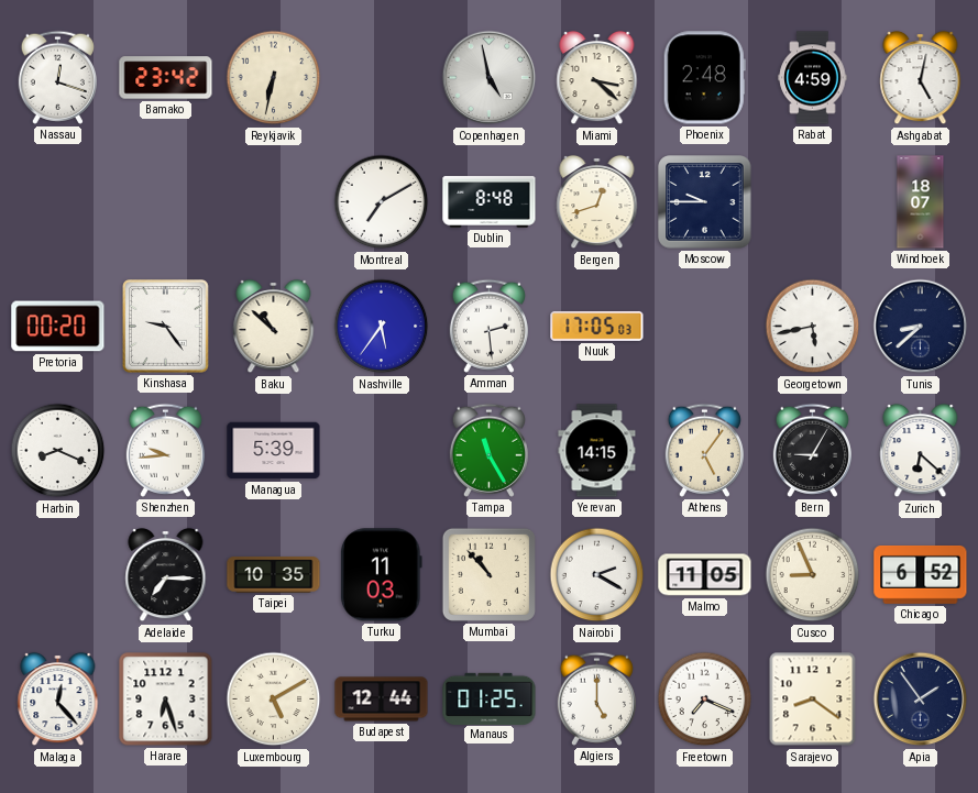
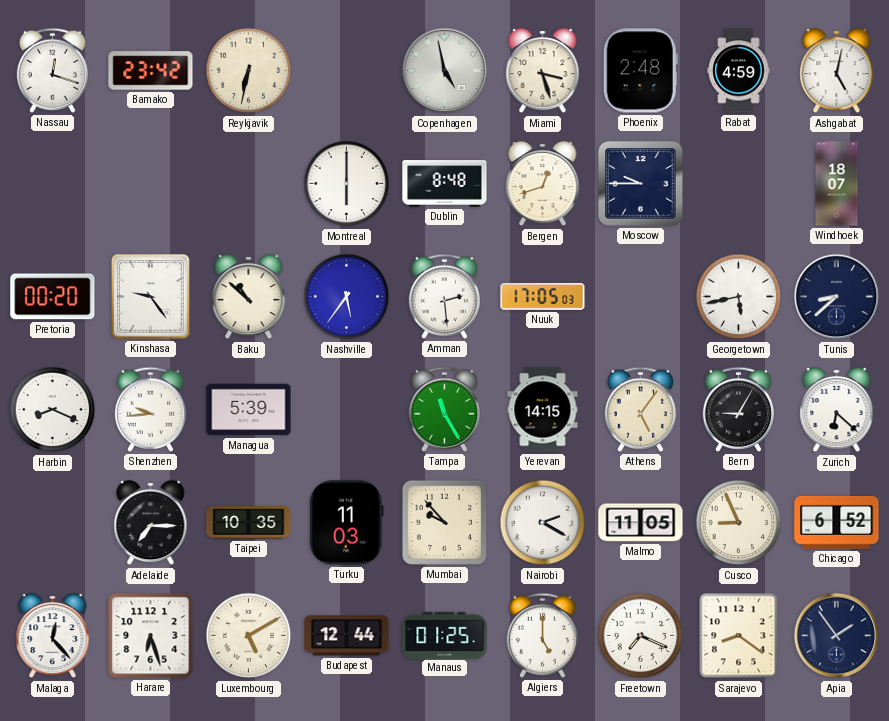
Miami: 3:22 -> 3:27 (543, 71)
Montreal: 7:10 -> 6:00 (347, 184)
Mumbai: 10:53 -> 9:53 (444, 522)
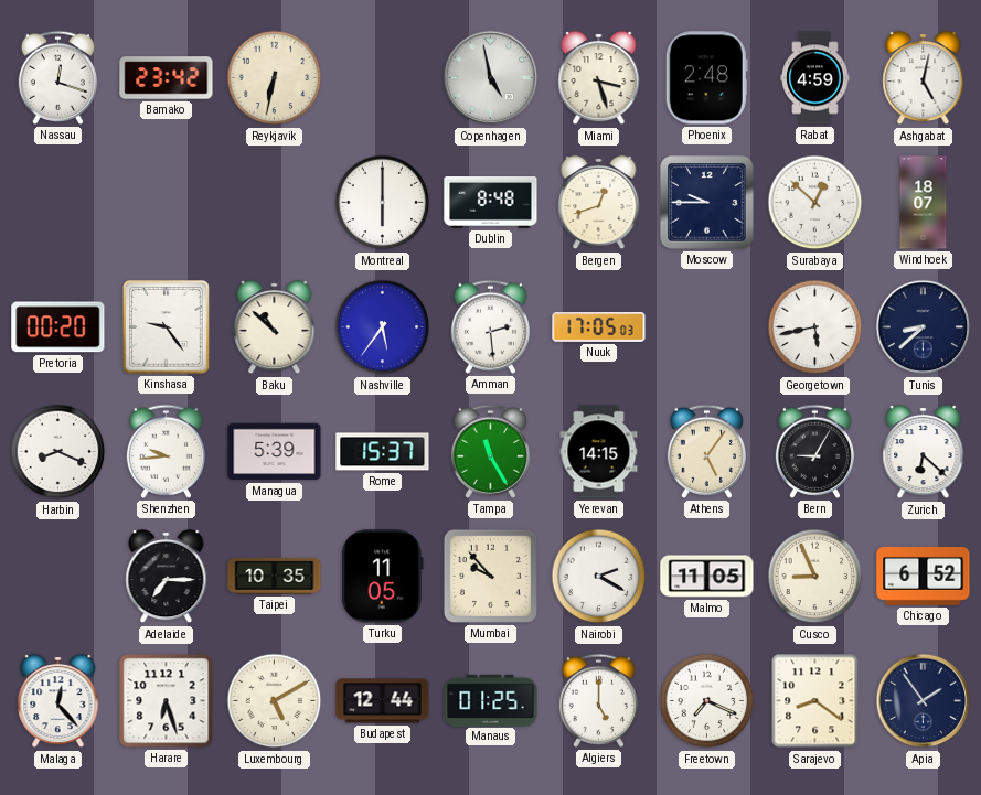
Surabaya: none -> 12:52 (815, 203)
Rome: none -> 15:37 (383, 452)
Turku: 11:03 -> 11:05 (382, 577)
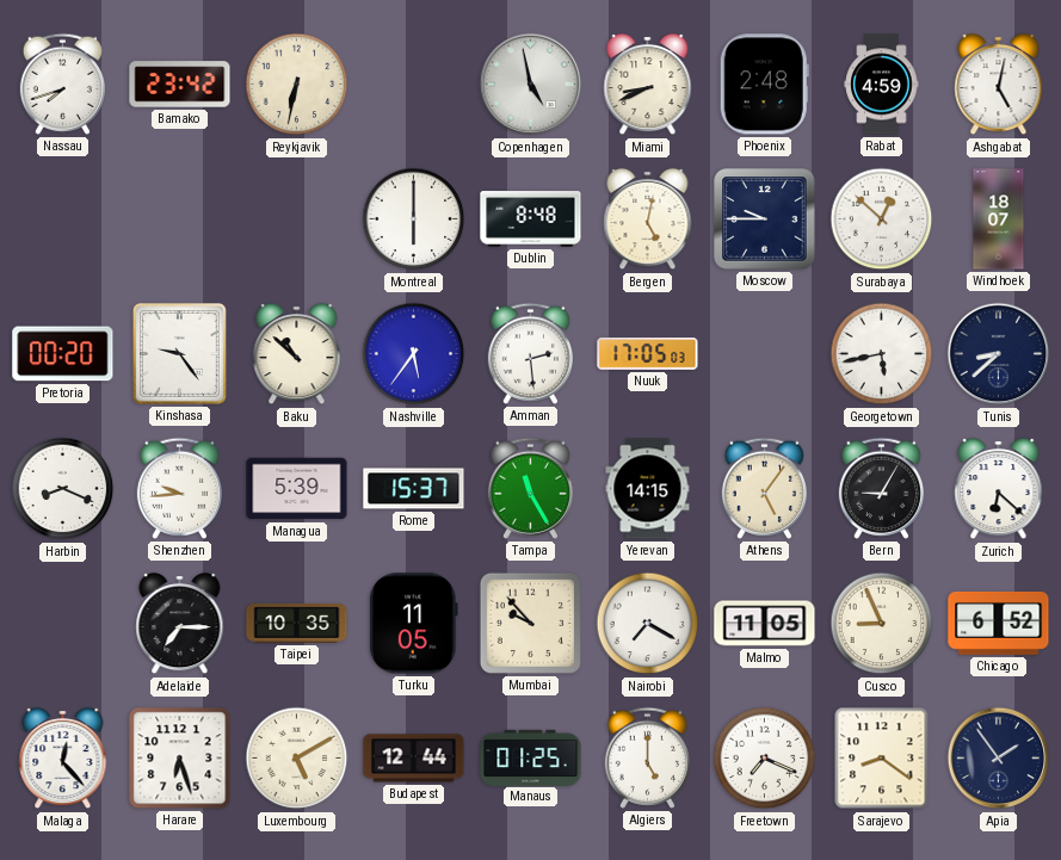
Nassau: 12:18 -> 7:42 (62, 83)
Miami: 3:27 -> 8:41 (648, 85)
Bergen: 12:42 -> 5:02 (648, 219)
Nairobi: 2:20 -> 7:20 (648, 624)
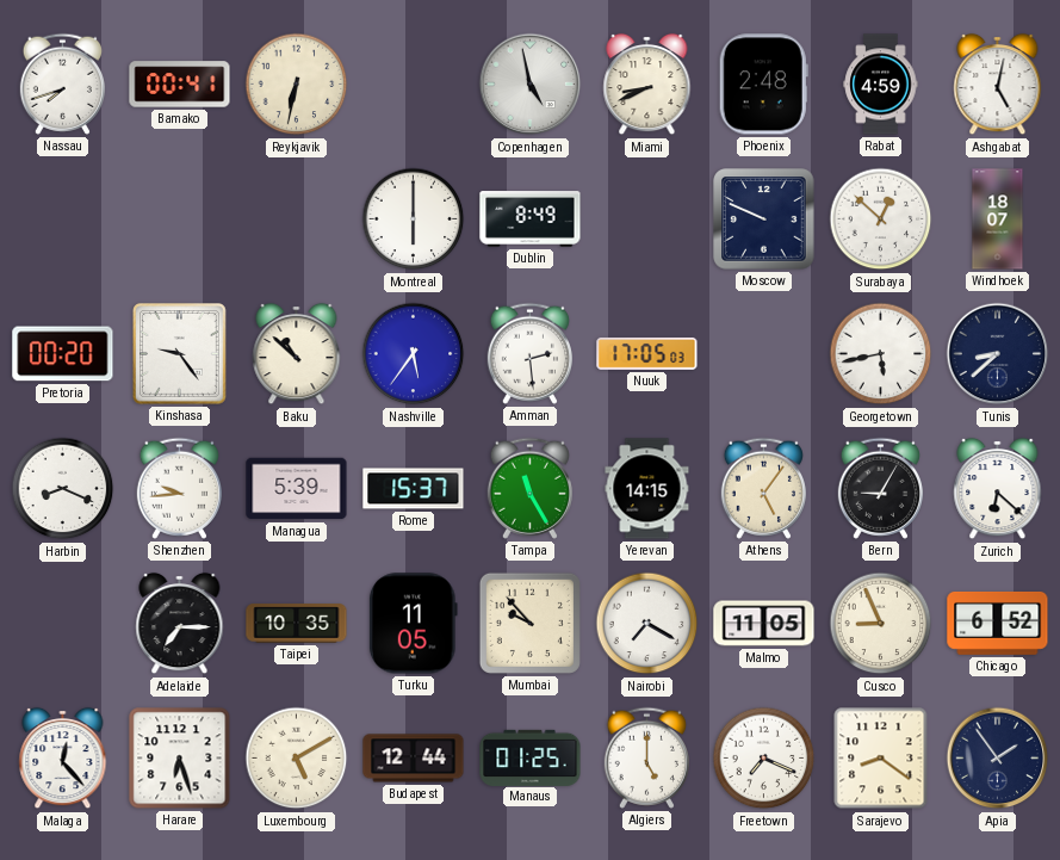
Bamako: 23:42 -> 00:41 (180, 85)
Dublin: 8:48 -> 8:49 (531, 219)
Bergen: 5:02 -> none (648, 219)
Moscow: 9:45 -> 9:49 (764, 219)
